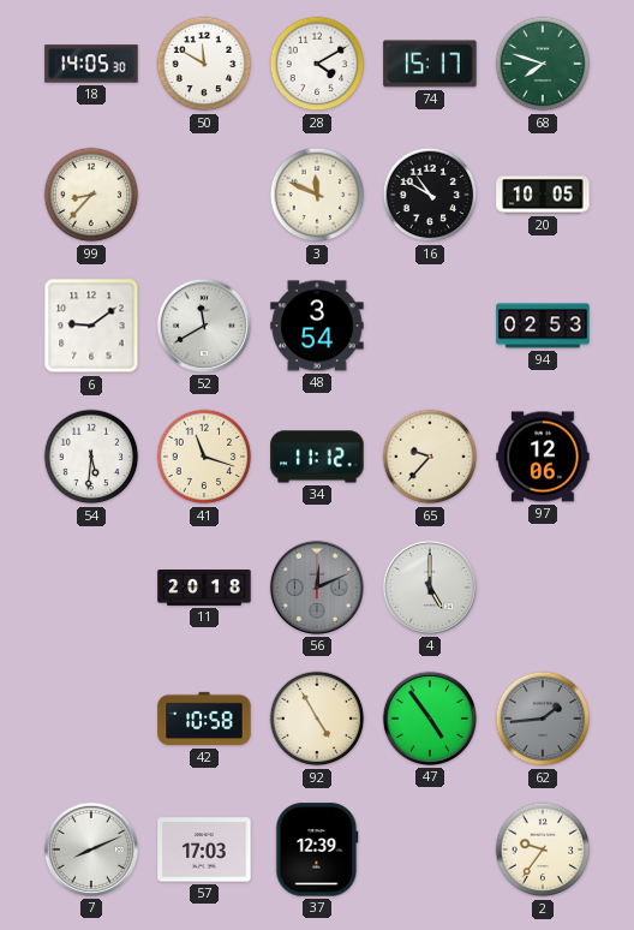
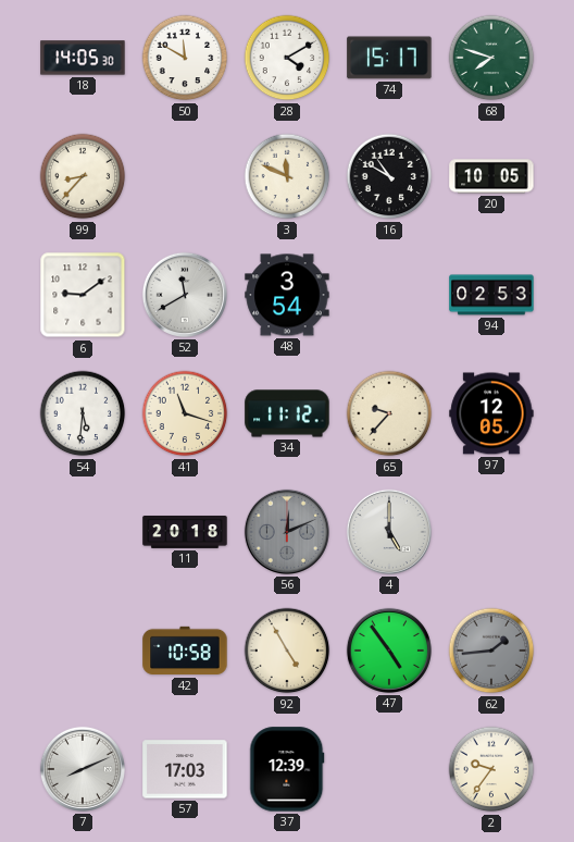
97: 12:06 -> 12:05 (491, 413)
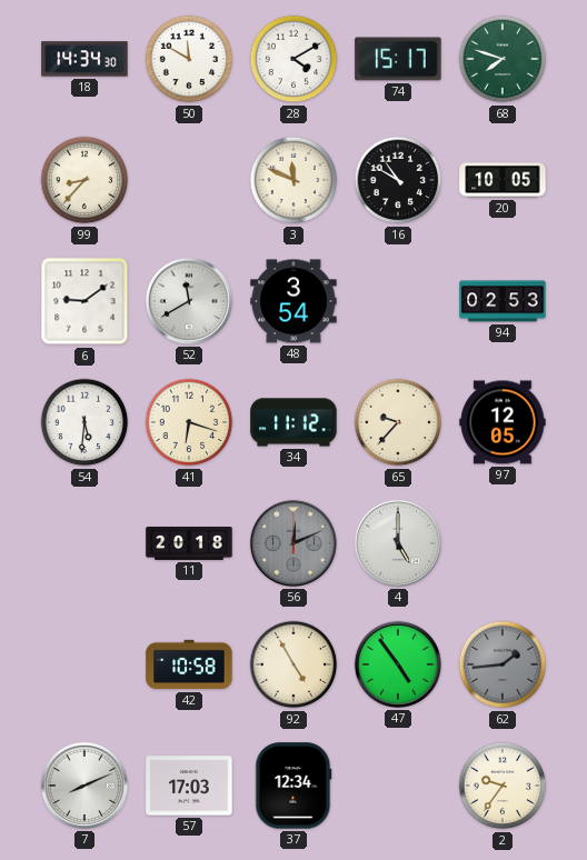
18: 14:05 -> 14:34 (84, 59)
41: 11:18 -> 6:18 (189, 422)
37: 12:39 -> 12:34 (293, 786)
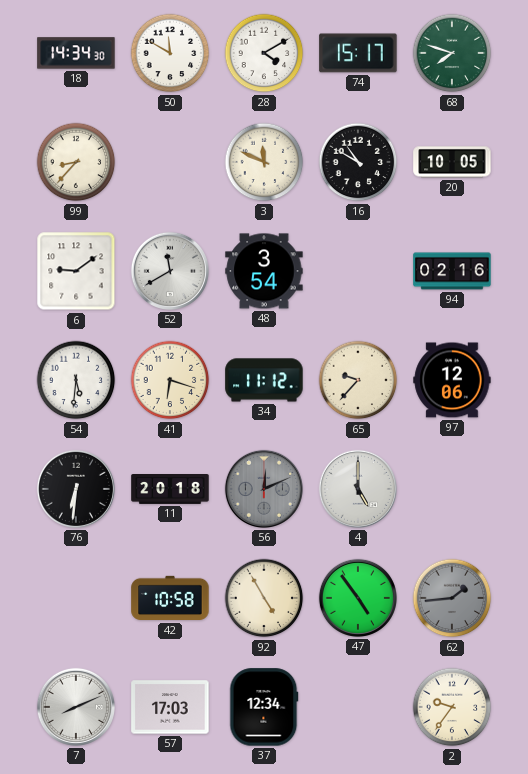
94: 02:53 -> 02:16 (452, 271)
97: 12:05 -> 12:06 (452, 380)
76: none -> 6:31 (76, 489)
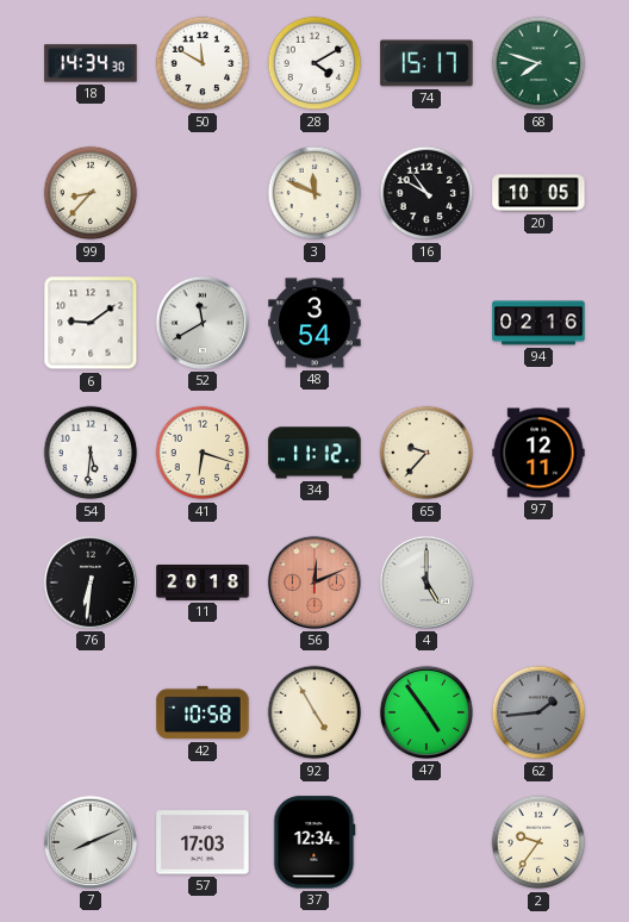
97: 12:06 -> 12:11 (538, 453)
56 dial: grey -> salmon (314, 583)
